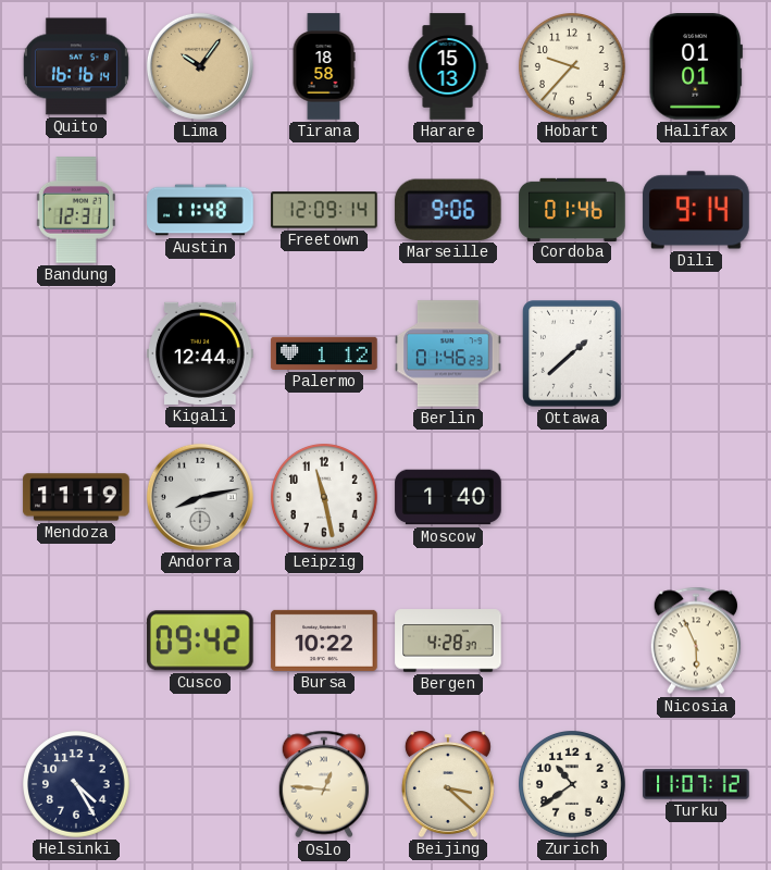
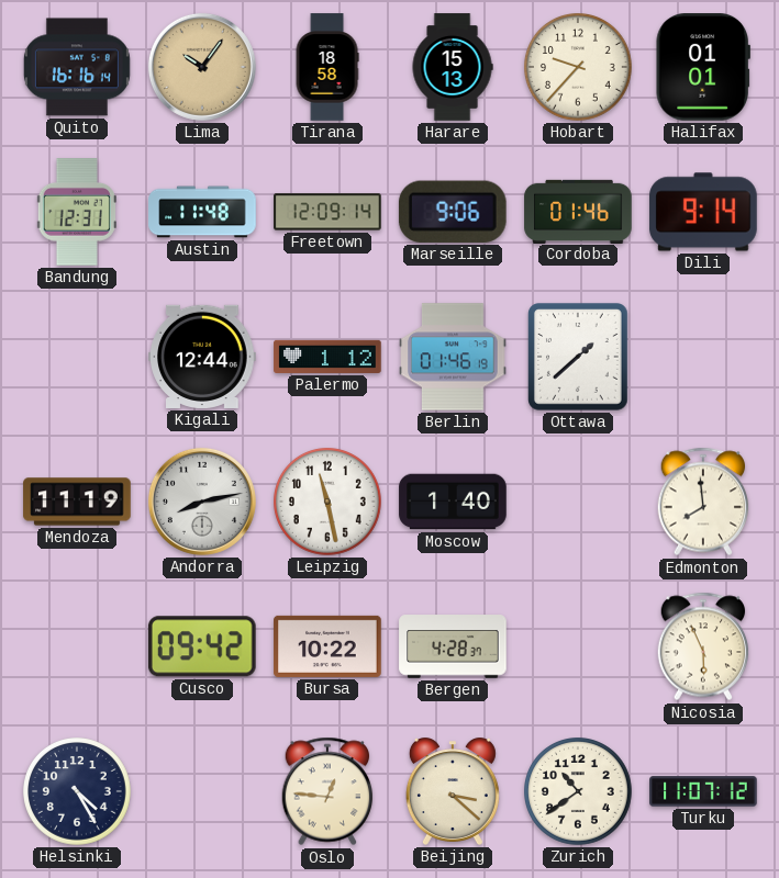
Berlin: 01:46:23 -> 01:46:19 (453, 357)
Edmonton: none -> 7:59 (703, 502)
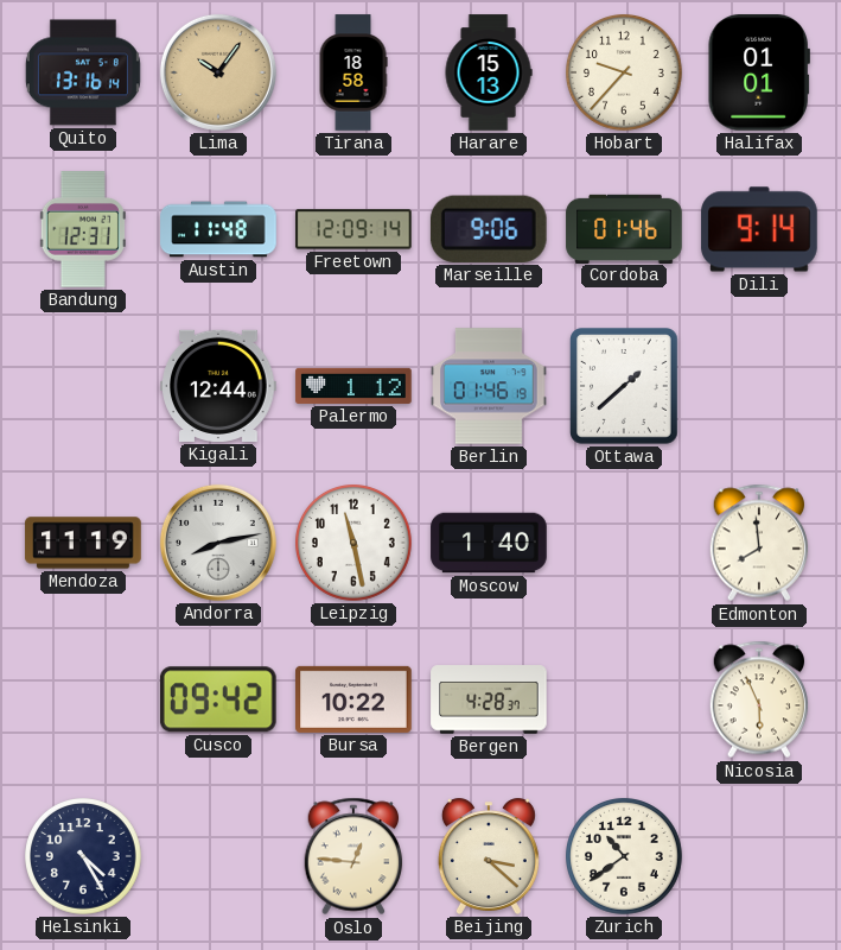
Quito: 16:16 -> 13:16 (83, 72)
Turku: 11:07 -> none (703, 791)
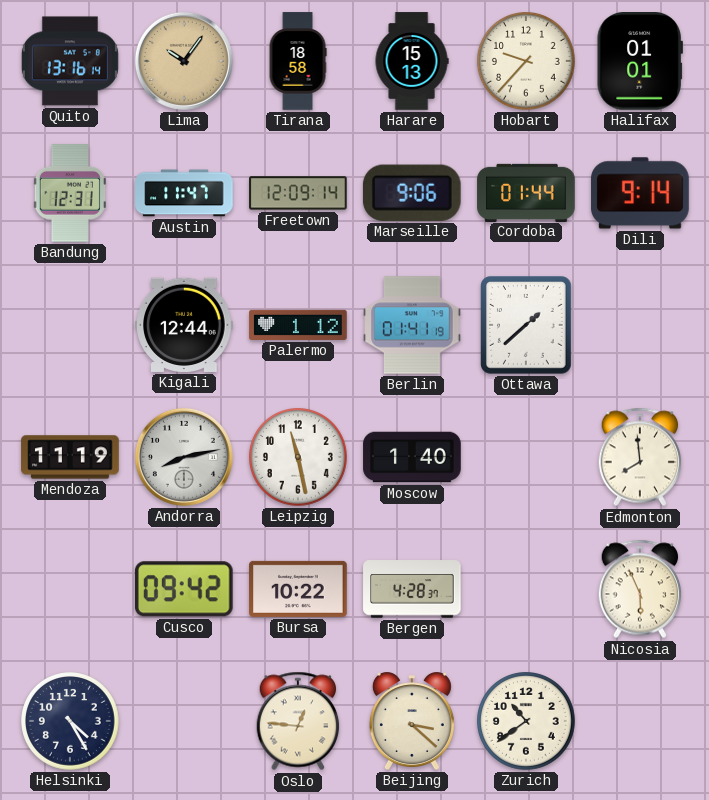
Austin: 11:48 -> 11:47 (184, 193)
Cordoba: 01:46 -> 01:44 (526, 192)
Berlin: 01:46 -> 01:41 (412, 325)
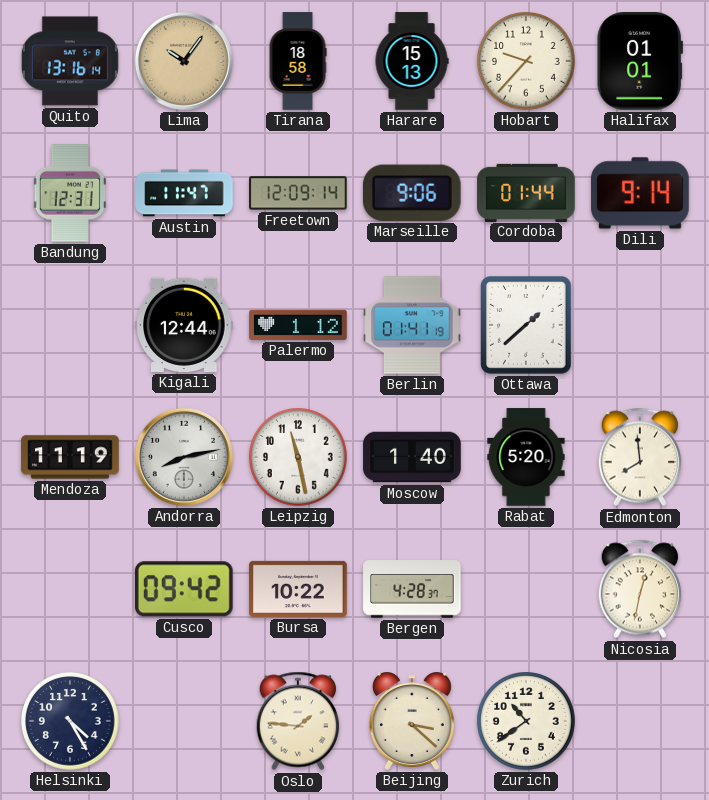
Rabat: none -> 5:20 (526, 457)
Nicosia: 5:56 -> 12:32 (640, 589)
Oslo: 12:46 -> 1:46 (298, 721)
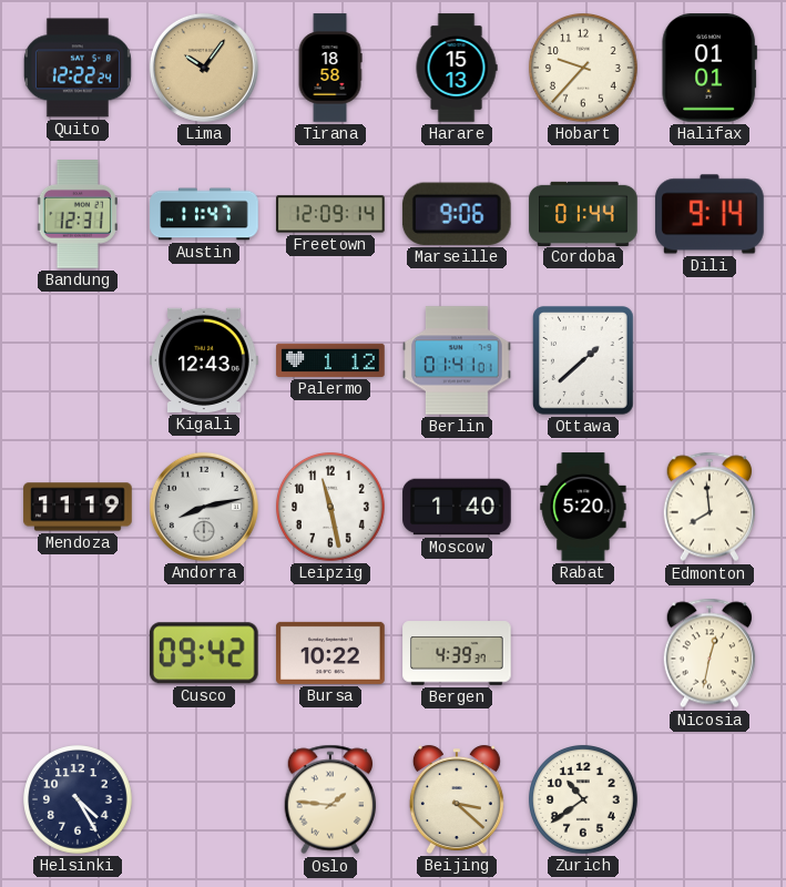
Quito: 13:16 -> 12:22 (78, 68)
Kigali: 12:44 -> 12:43 (204, 360)
Berlin: 01:41:19 -> 01:41:01 (457, 360)
Bergen: 4:28 -> 4:39 (457, 653)
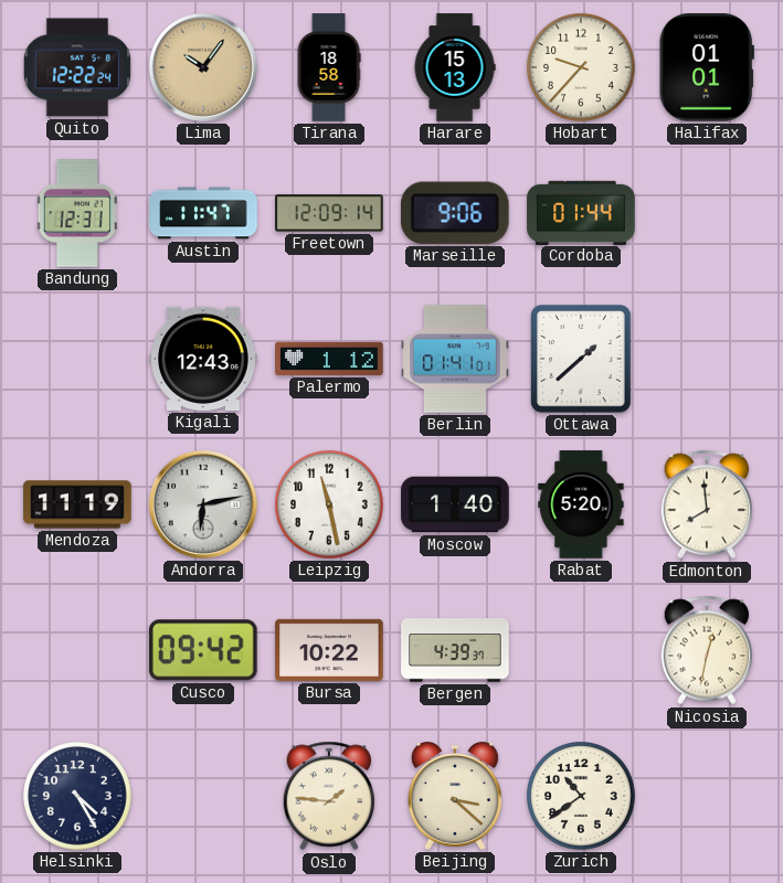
Dili: 9:14 -> none (710, 214)
Andorra: 8:13 -> 6:13 (203, 504)
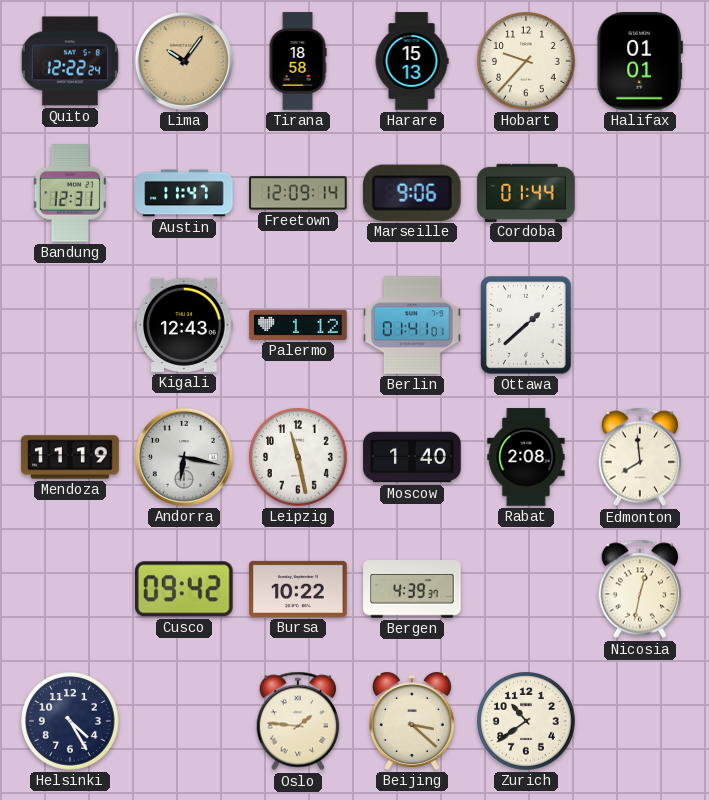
Andorra: 6:13 -> 6:17 (184, 457)
Rabat: 5:20 -> 2:08 (526, 457)
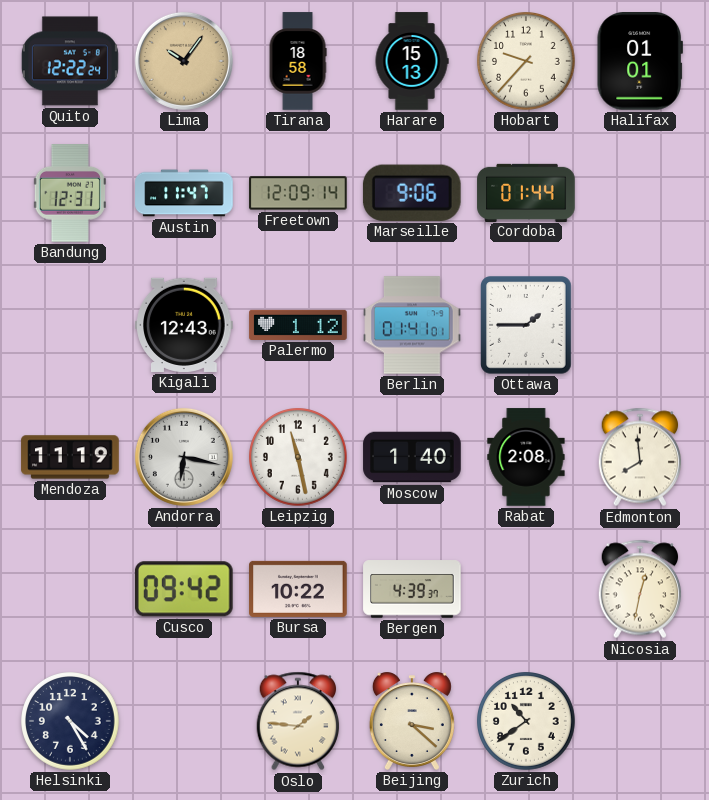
Ottawa: 1:38 -> 1:45 (527, 325)
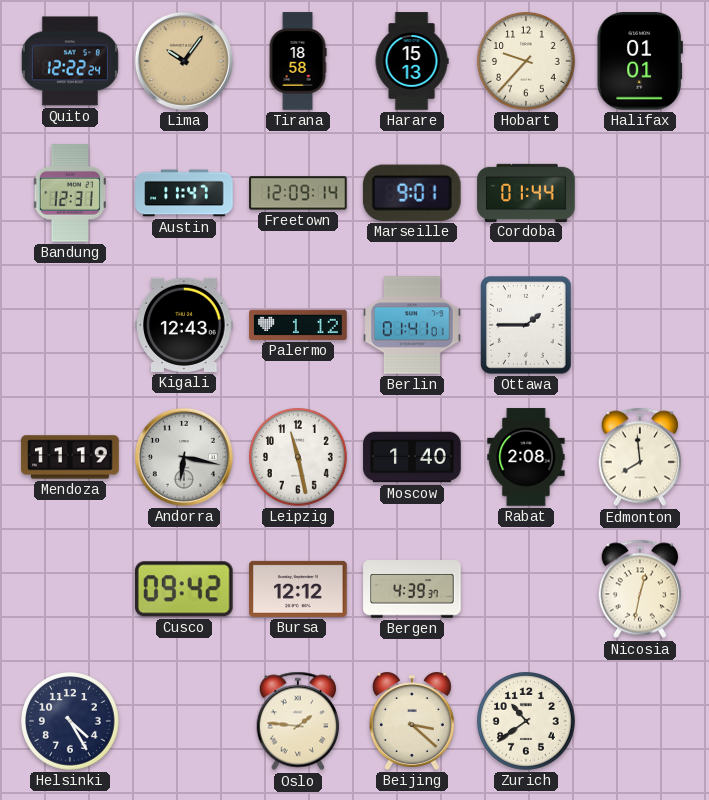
Marseille: 9:06 -> 9:01 (412, 193)
Bursa: 10:22 -> 12:12 (298, 589)
